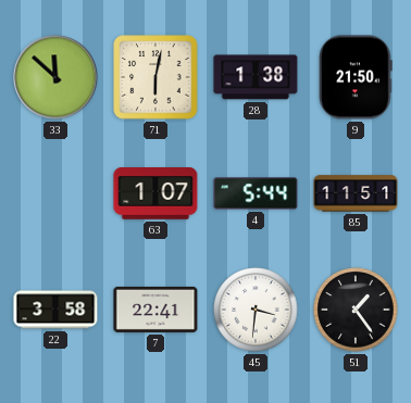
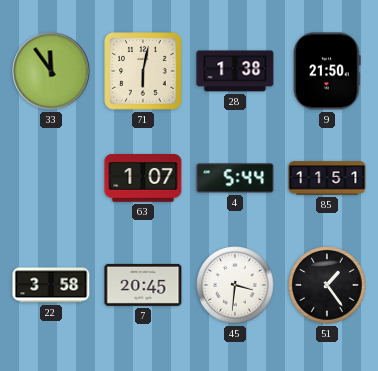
33: 11:52 -> 11:54 (51, 71)
7: 22:41 -> 20:45 (143, 285)
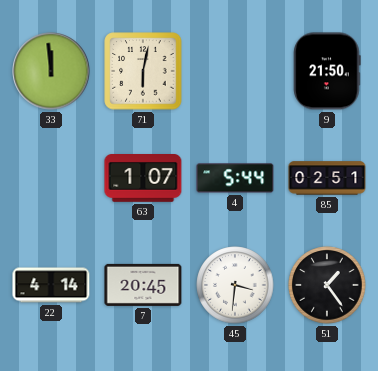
33: 11:54 -> 11:59 (51, 71)
28: 1:38 -> none (235, 71)
85: 11:51 -> 02:51 (327, 178)
22: 3:58 -> 4:14 (51, 285)
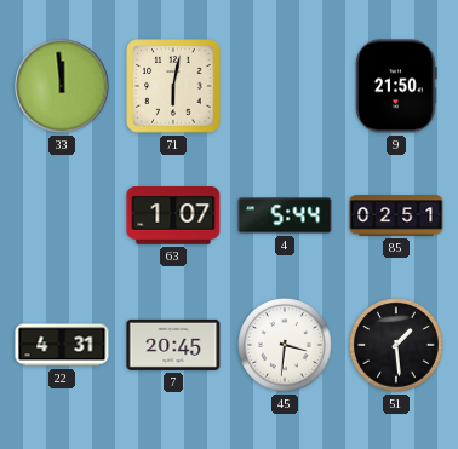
22: 4:14 -> 4:31 (62, 345)
51: 1:24 -> 1:29 (396, 345)
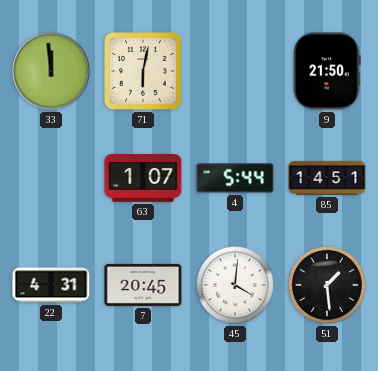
85: 02:51 -> 14:51 (327, 178)
45: 3:31 -> 4:01 (235, 285)
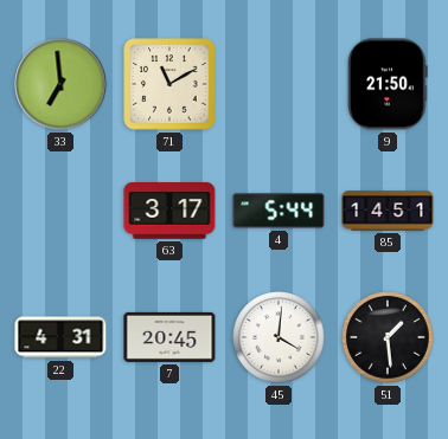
33: 11:59 -> 6:59 (60, 84)
71: 6:02 -> 11:10 (169, 84)
63: 1:07 -> 3:17 (169, 211)
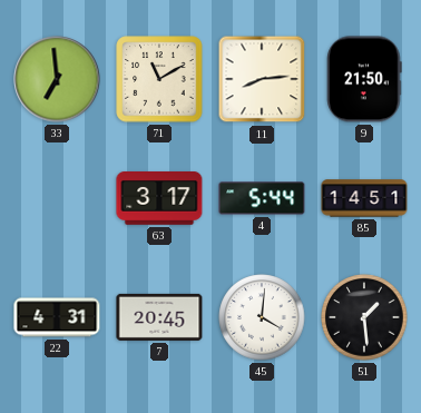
11: none -> 8:14 (262, 79)
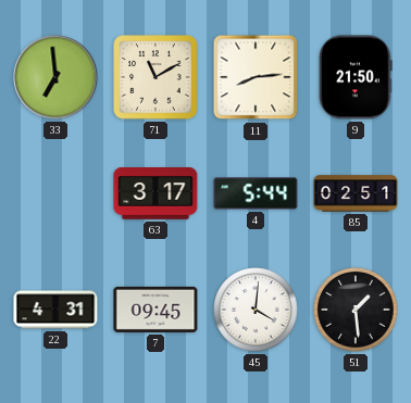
85: 14:51 -> 02:51 (356, 193)
7: 20:45 -> 09:45 (155, 310)
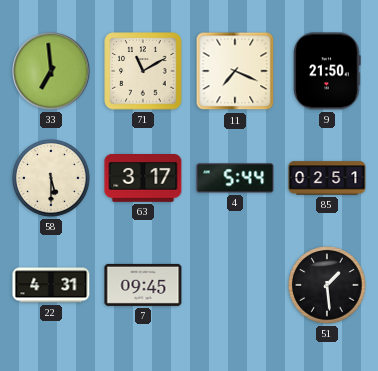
11: 8:14 -> 7:19 (235, 71)
58: none -> 5:30 (51, 178)
45: 4:01 -> none (256, 310)
